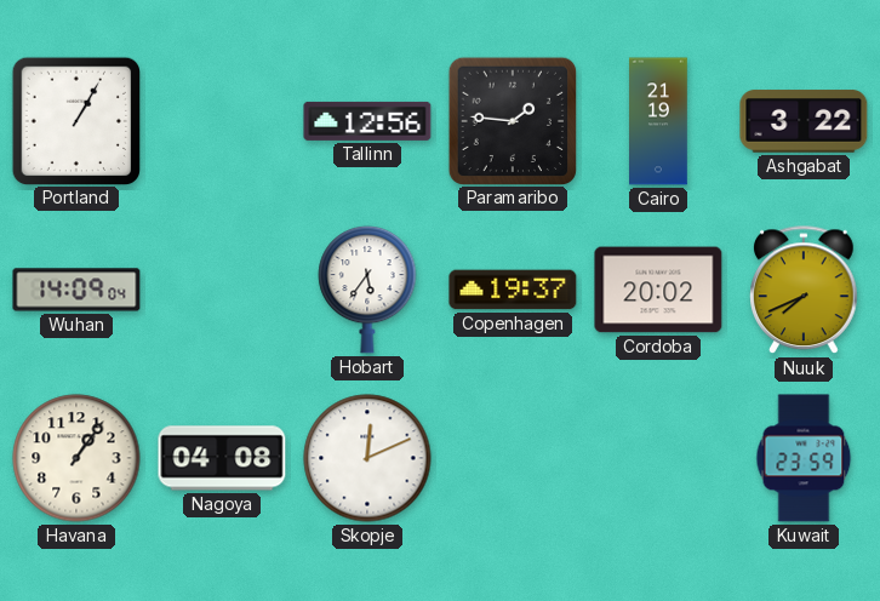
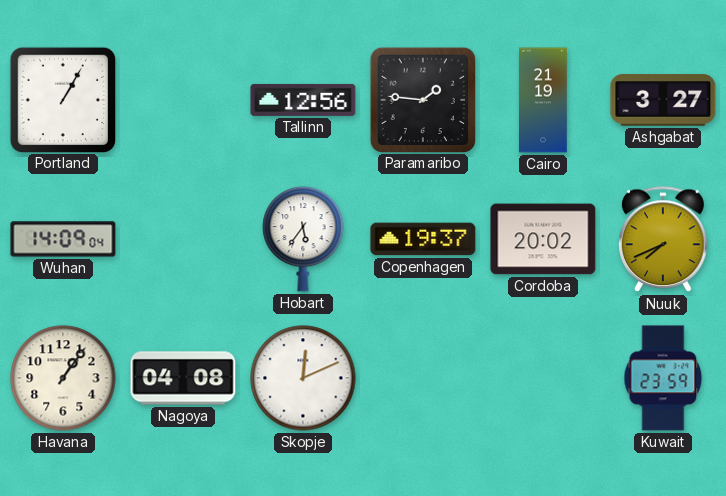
Ashgabat: 3:22 -> 3:27 (663, 100)
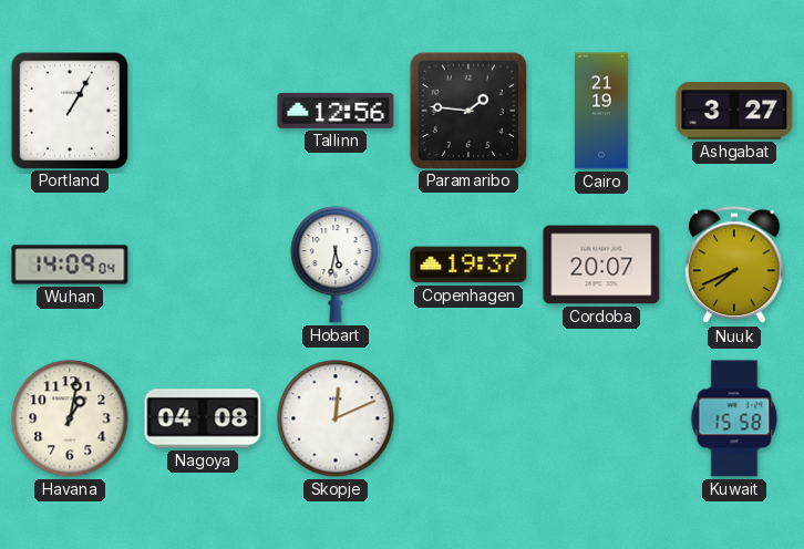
Hobart: 5:36 -> 5:32 (336, 265)
Cordoba: 20:02 -> 20:07 (601, 265)
Havana: 1:06 -> 1:02 (70, 418)
Kuwait: 23:59 -> 15:58 (734, 418)
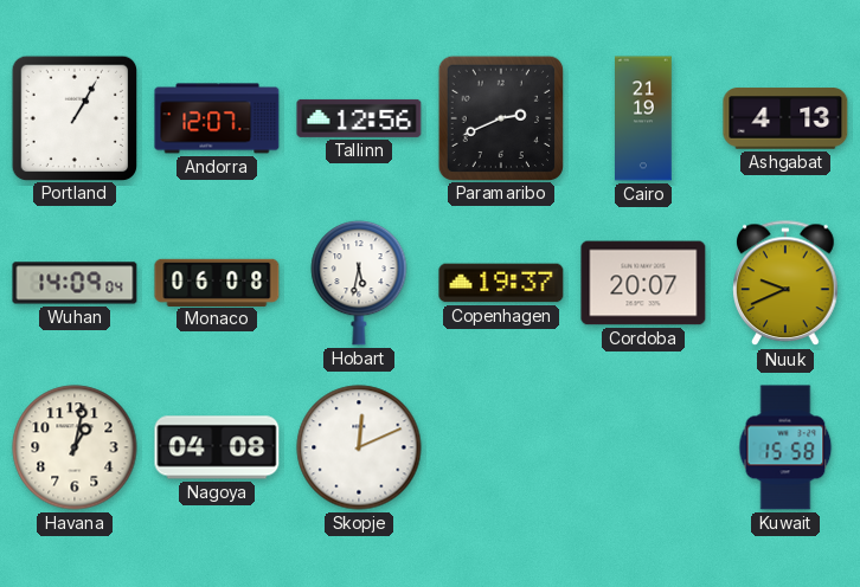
Andorra: none -> 12:07 (217, 118)
Paramaribo: 1:46 -> 2:41 (500, 117)
Ashgabat: 3:27 -> 4:13 (785, 118)
Monaco: none -> 06:08 (217, 282)
Nuuk: 7:41 -> 9:41 (785, 284)
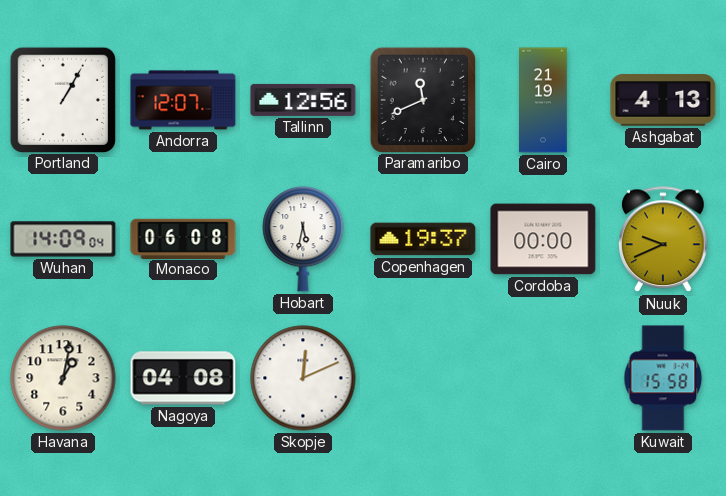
Paramaribo: 2:41 -> 11:41 (422, 99)
Cordoba: 20:07 -> 00:00 (543, 239)
